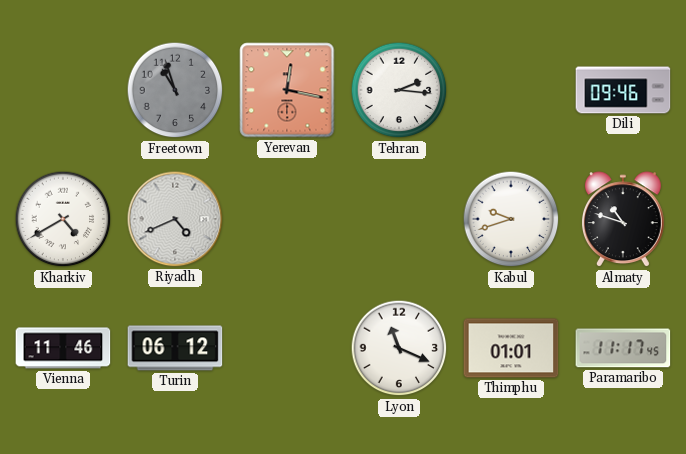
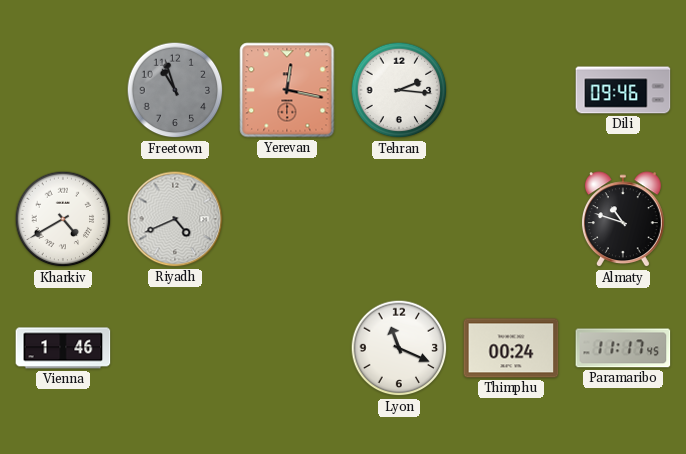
Kabul: 9:42 -> none (511, 219)
Vienna: 11:46 -> 1:46 (63, 348)
Turin: 06:12 -> none (175, 348)
Thimphu: 01:01 -> 00:24 (511, 348)
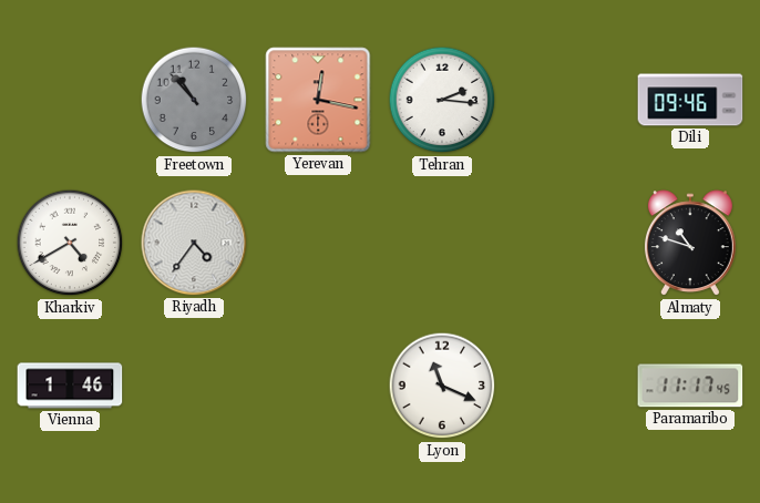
Freetown: 10:57 -> 10:53 (194, 100)
Riyadh: 4:41 -> 4:36 (194, 243)
Thimphu: 00:24 -> none (511, 348)
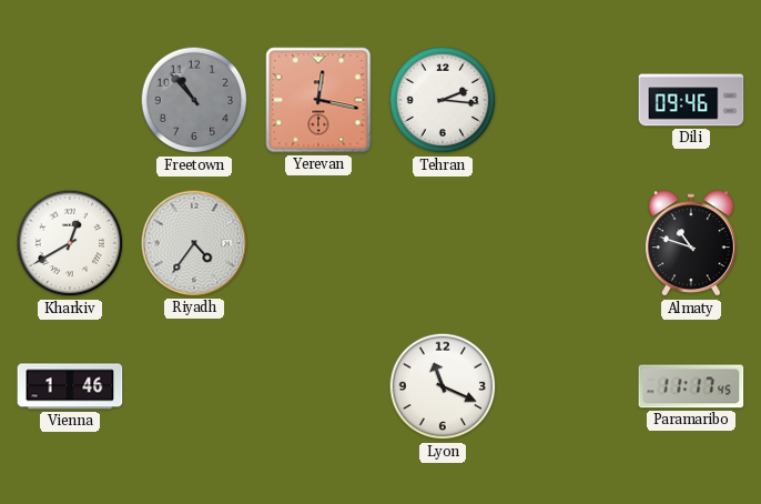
Kharkiv: 4:40 -> 12:40 (70, 243)
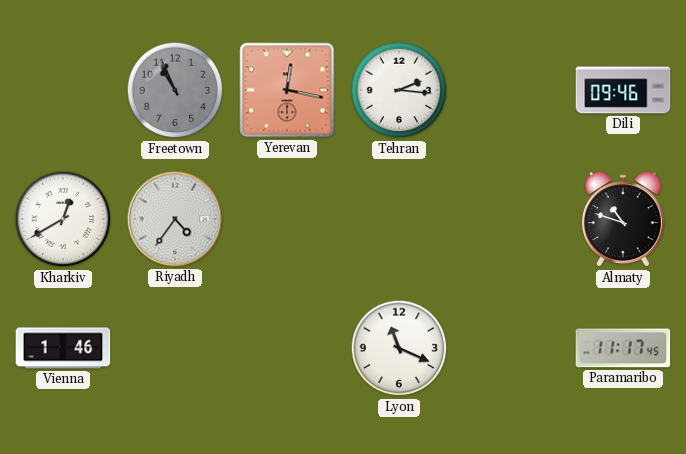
Freetown: 10:53 -> 10:56 (175, 90)
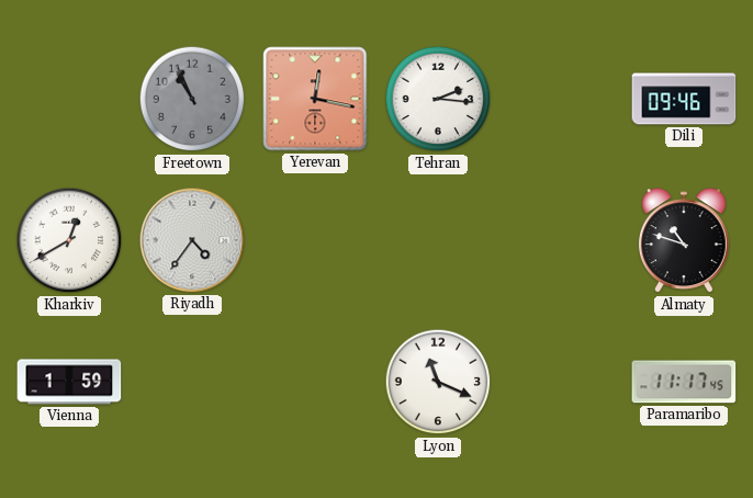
Vienna: 1:46 -> 1:59 (69, 382)
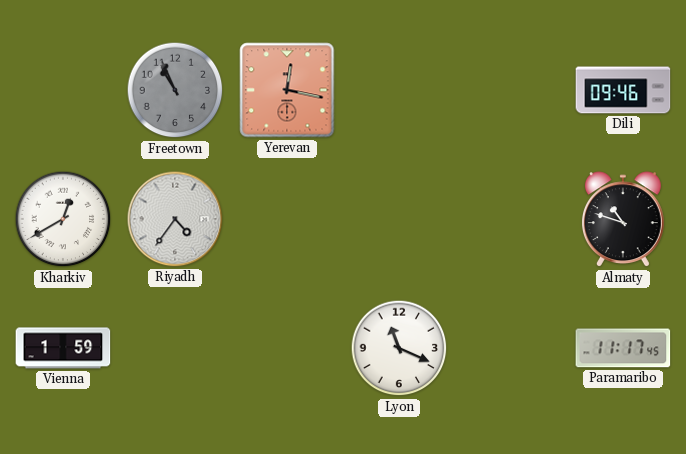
Tehran: 2:16 -> none (438, 99)
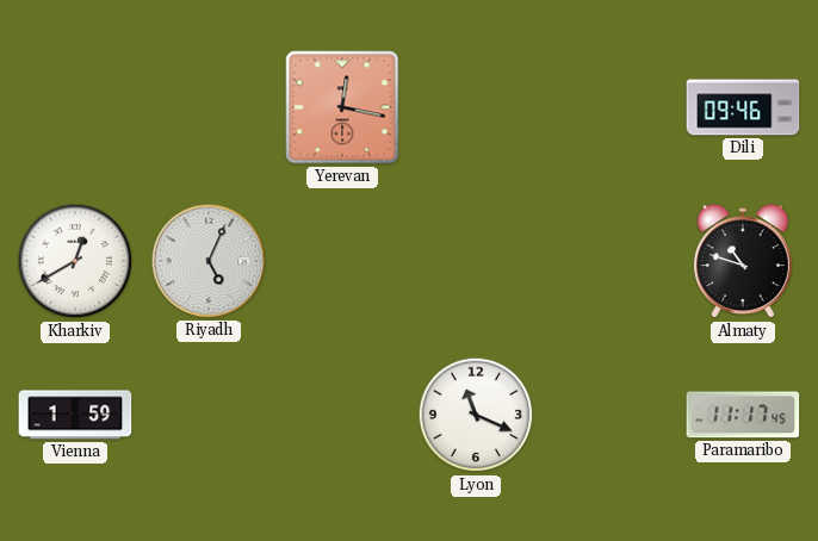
Freetown: 10:56 -> none (175, 90)
Riyadh: 4:36 -> 5:04 (209, 261)
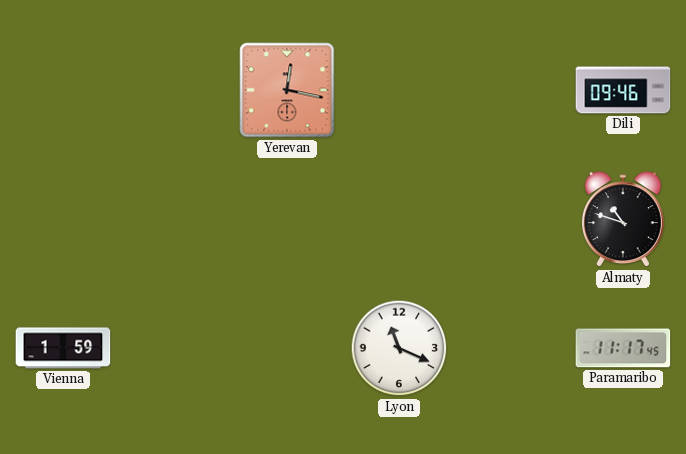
Kharkiv: 12:40 -> none (75, 261)
Riyadh: 5:04 -> none (209, 261)
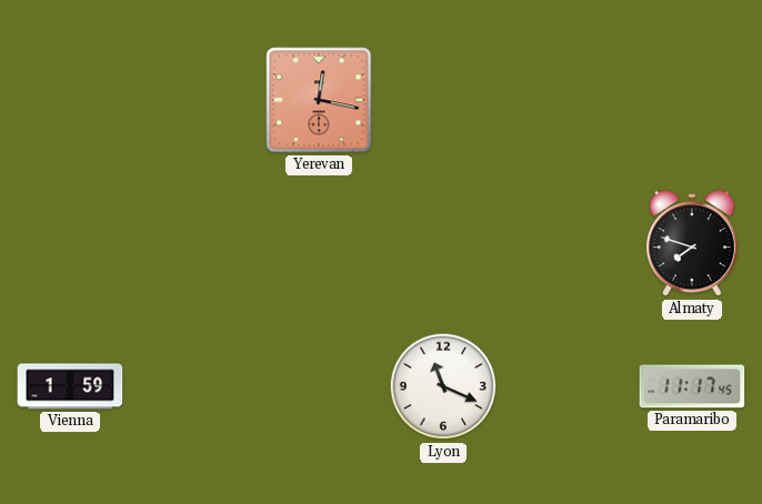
Dili: 09:46 -> none (623, 90)
Almaty: 10:48 -> 7:48 (692, 244)
